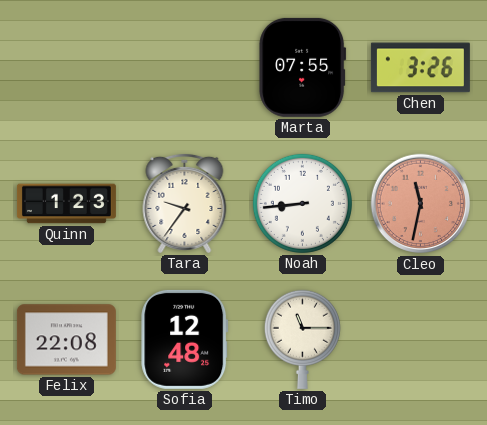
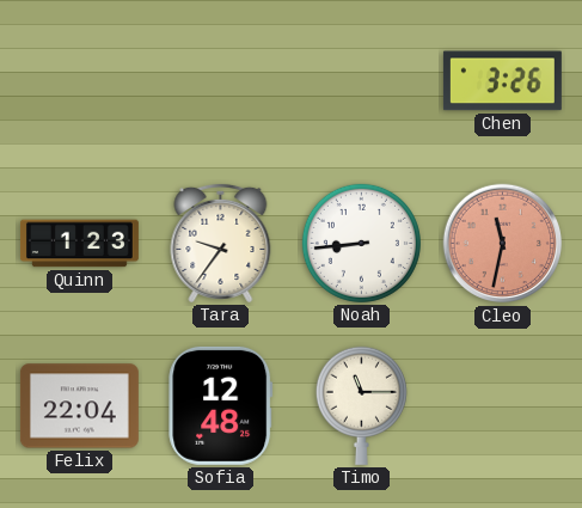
Marta: 07:55 -> none (303, 67)
Felix: 22:08 -> 22:04 (79, 406)
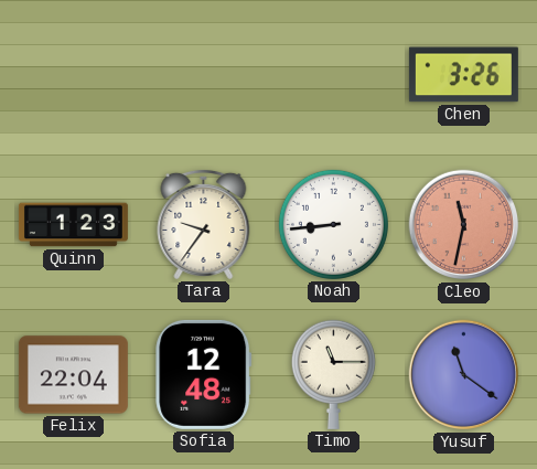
Yusuf: none -> 11:21 (464, 375)
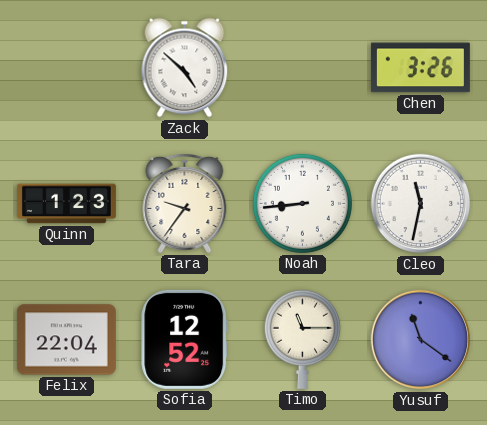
Zack: none -> 4:52 (185, 68)
Cleo dial: salmon -> white (421, 204)
Sofia: 12:48 -> 12:52 (185, 339)
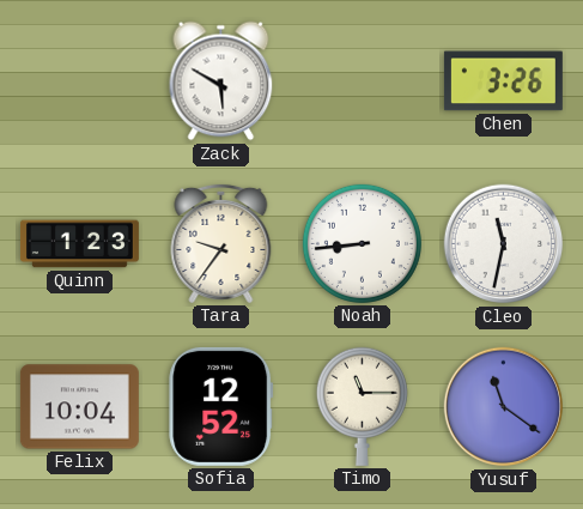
Zack: 4:52 -> 5:50 (221, 81)
Felix: 22:04 -> 10:04 (79, 407)
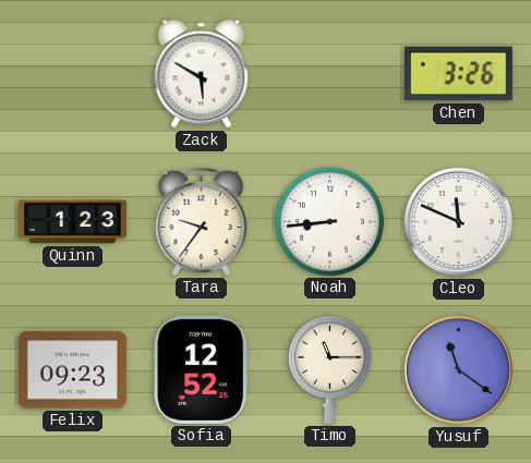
Cleo: 11:32 -> 11:49 (459, 222)
Felix: 10:04 -> 09:23 (72, 370)
